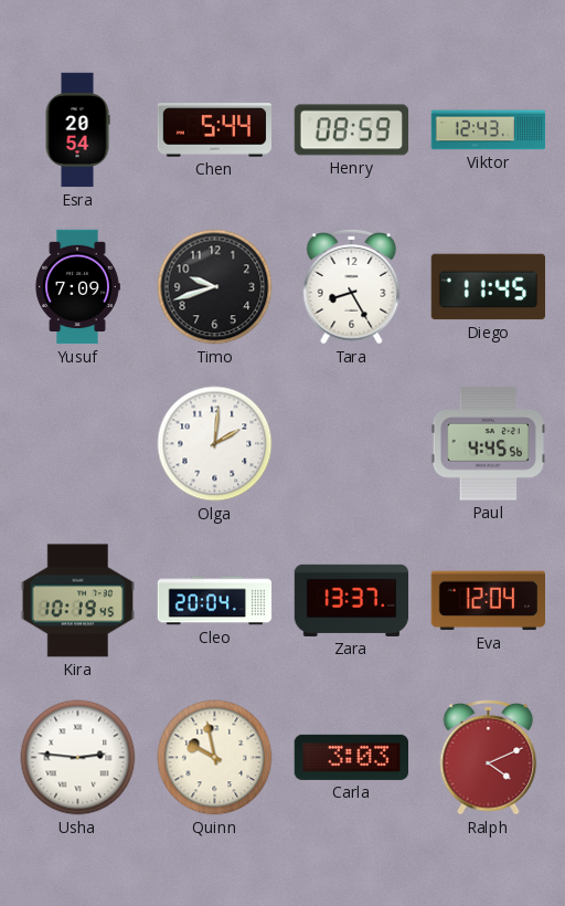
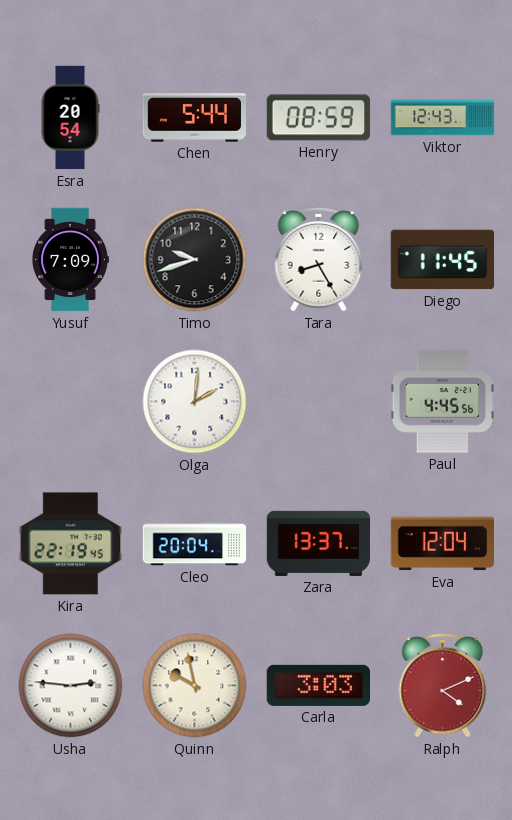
Kira: 10:19 -> 22:19 (71, 544)
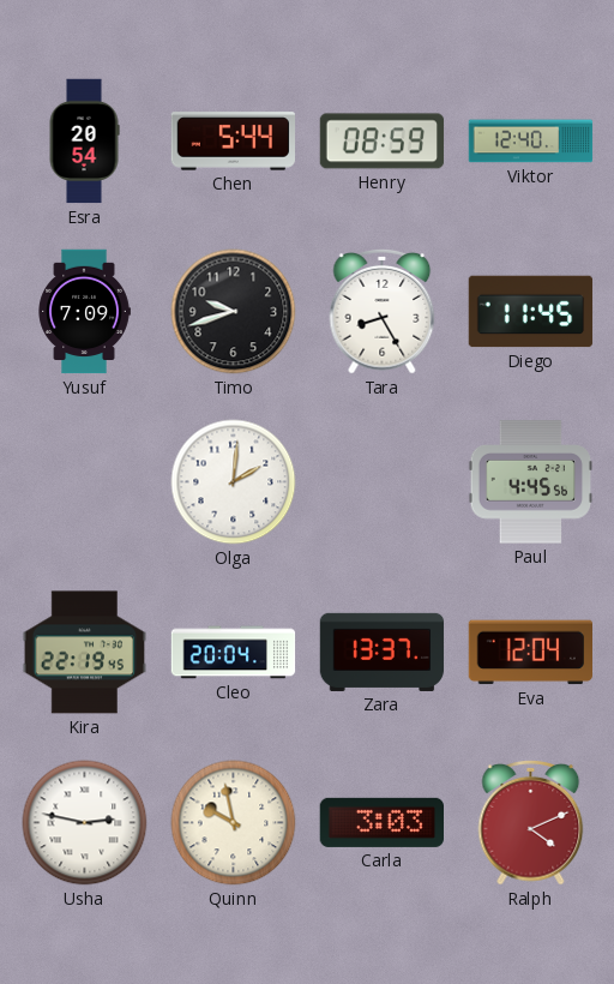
Viktor: 12:43 -> 12:40 (531, 142)
Usha: 2:46 -> 2:47 (85, 823)
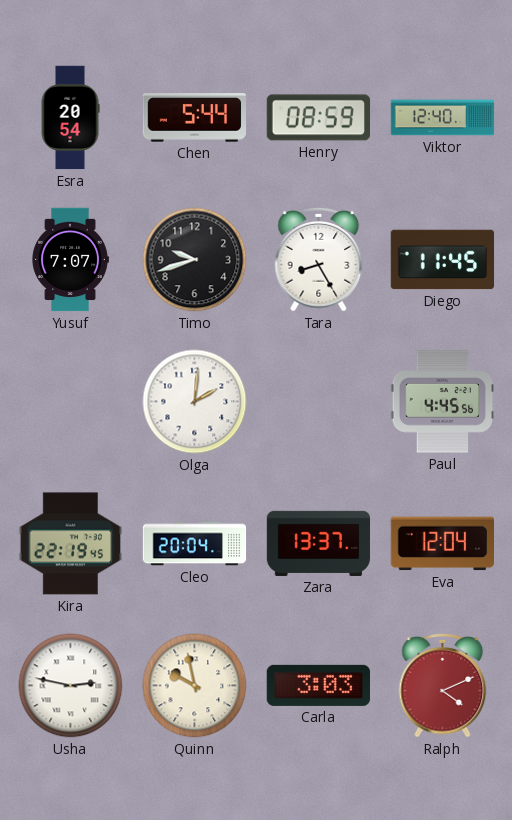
Yusuf: 7:09 -> 7:07 (70, 260)
